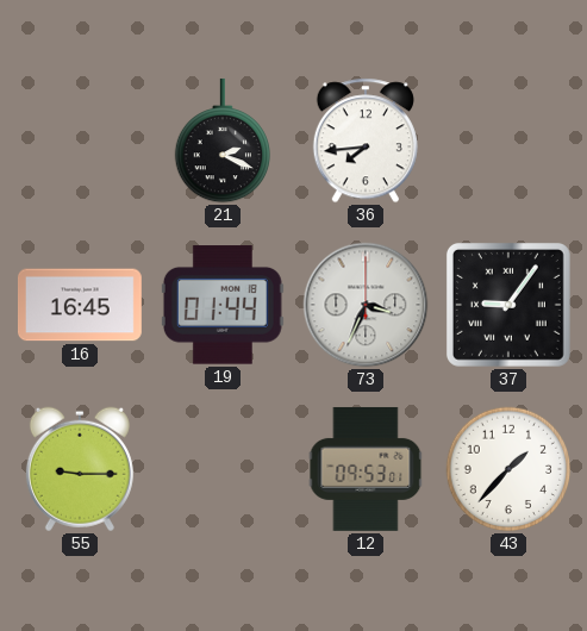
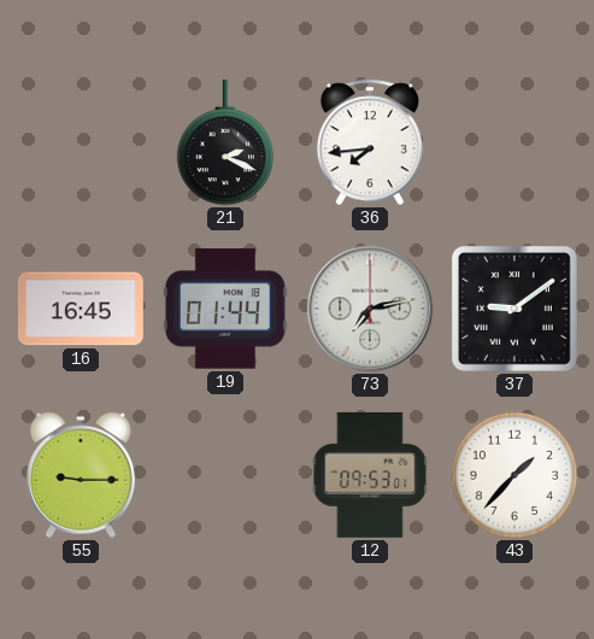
73: 3:34 -> 7:13 (370, 309)
37: 9:06 -> 9:09 (514, 309)
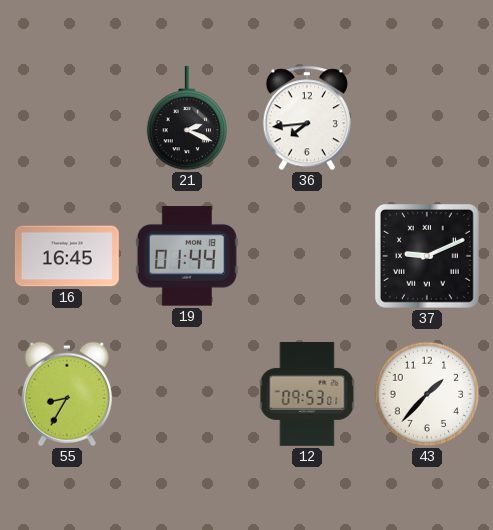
73: 7:13 -> none (370, 309)
37: 9:09 -> 9:11 (427, 256)
55: 9:15 -> 8:35 (67, 394)
